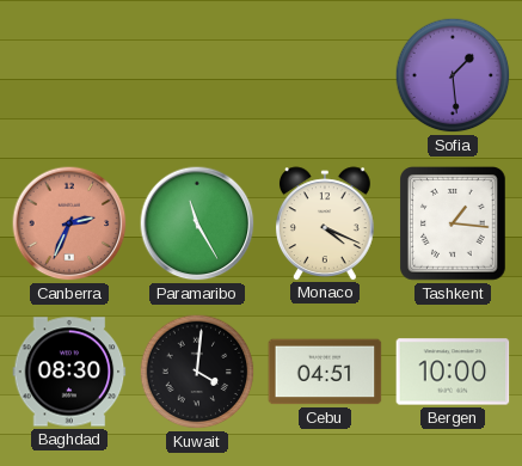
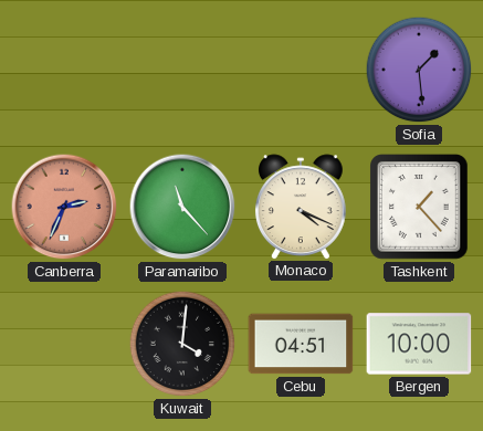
Paramaribo: 11:25 -> 11:23 (182, 207)
Tashkent: 1:16 -> 1:23 (420, 208)
Baghdad: 08:30 -> none (69, 372)
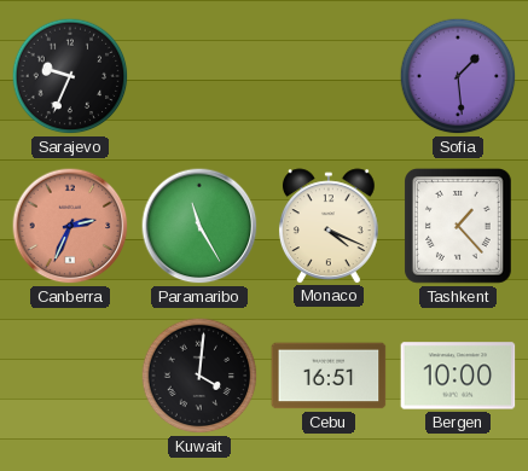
Sarajevo: none -> 9:34 (70, 76)
Paramaribo: 11:23 -> 11:25 (199, 226)
Cebu: 04:51 -> 16:51 (329, 376)
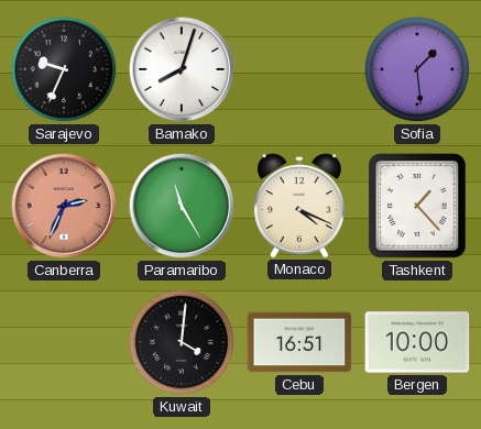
Bamako: none -> 8:03 (182, 69)
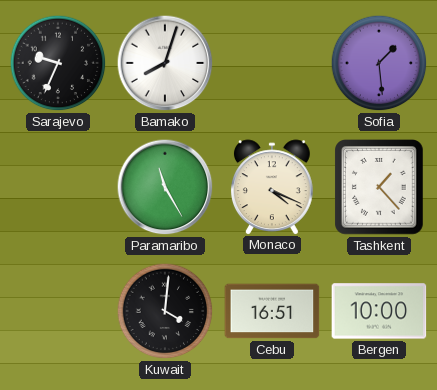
Canberra: 2:34 -> none (64, 206)
